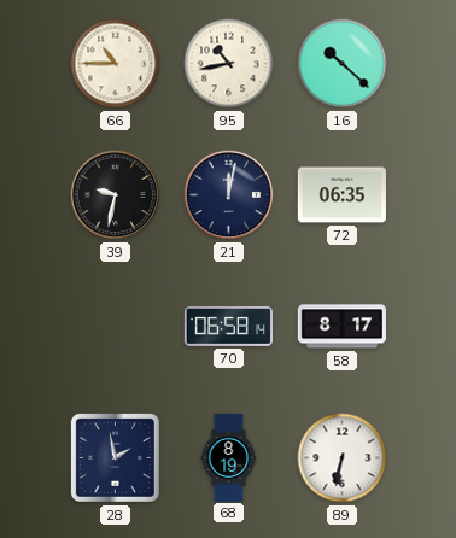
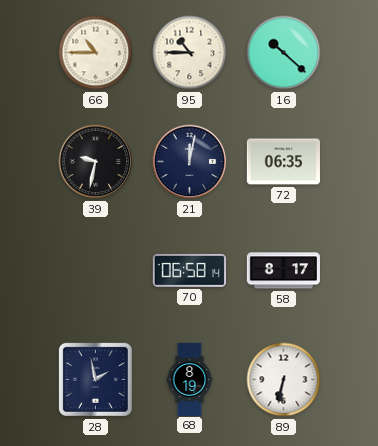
95: 10:43 -> 10:45 (190, 53)
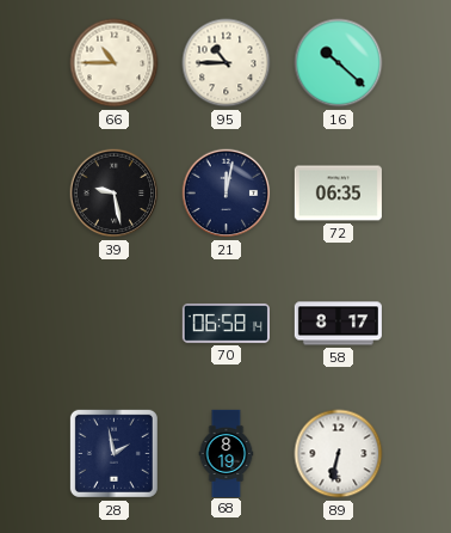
39: 9:32 -> 9:28 (115, 194)
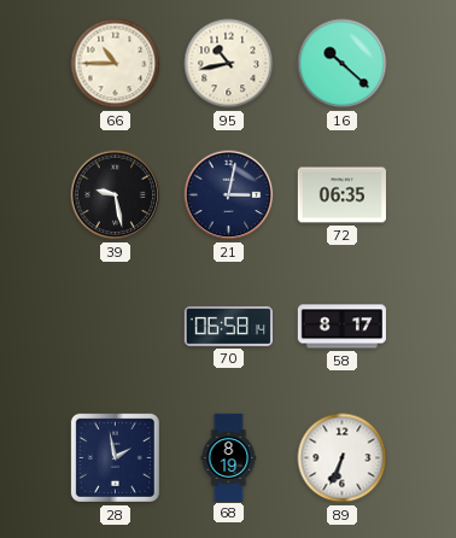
95: 10:45 -> 10:43 (229, 64)
21: 12:02 -> 3:02 (229, 195)
89: 6:32 -> 6:34 (343, 458)
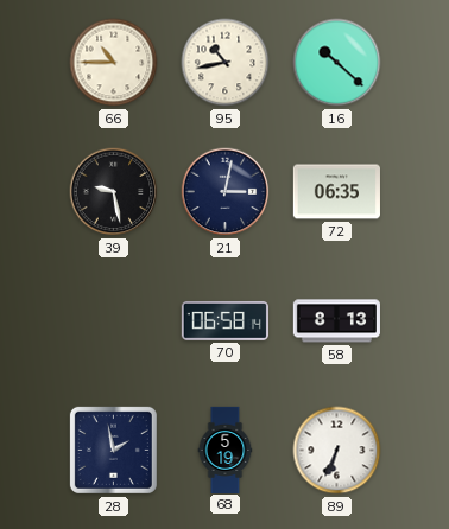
58: 8:17 -> 8:13 (336, 321)
68: 8:19 -> 5:19 (226, 450)
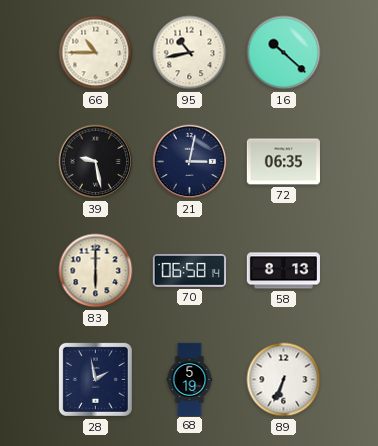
83: none -> 6:00 (96, 271)
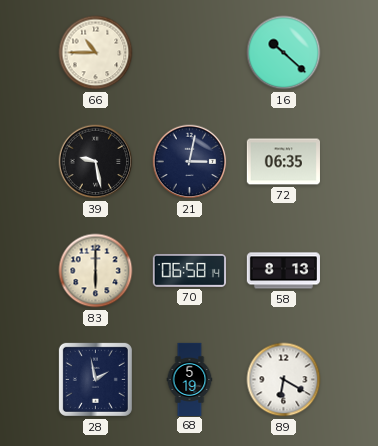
95: 10:43 -> none (190, 53)
89: 6:34 -> 6:20 (284, 380)
